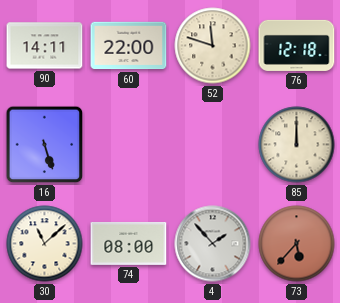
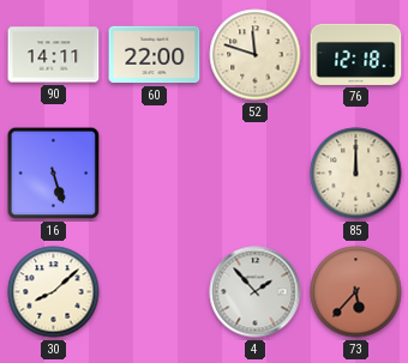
30: 11:08 -> 8:08 (54, 292)
74: 08:00 -> none (129, 243)
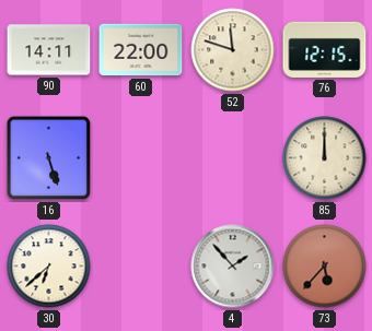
76: 12:18 -> 12:15 (325, 49)
30: 8:08 -> 6:38 (49, 267)
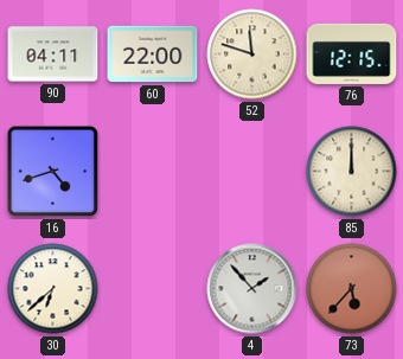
90: 14:11 -> 04:11 (53, 55)
16: 5:27 -> 4:42 (53, 172)
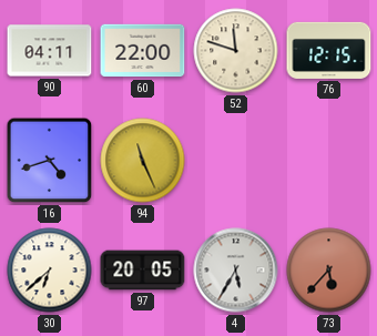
94: none -> 11:26 (143, 161)
85: 12:00 -> none (352, 172)
97: none -> 20:05 (143, 271)
4: 1:53 -> 5:35 (236, 271)
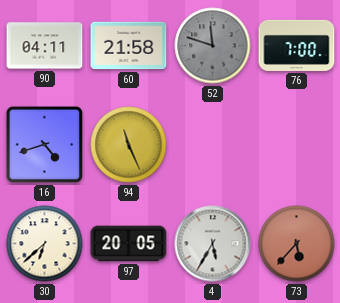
60: 22:00 -> 21:58 (129, 46)
52 dial: cream -> grey (213, 46)
76: 12:15 -> 7:00 (297, 45)
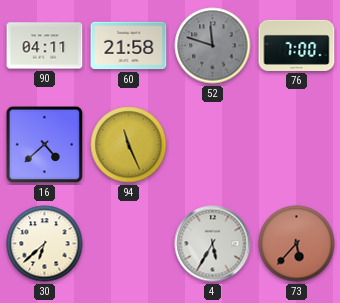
16: 4:42 -> 4:38 (45, 145)
97: 20:05 -> none (129, 244)
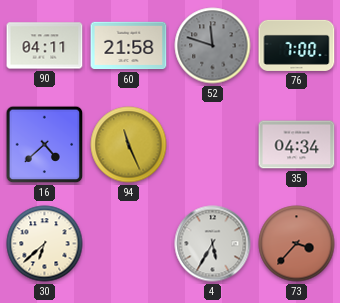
35: none -> 04:34 (297, 145)
73: 5:37 -> 3:37 (297, 244)
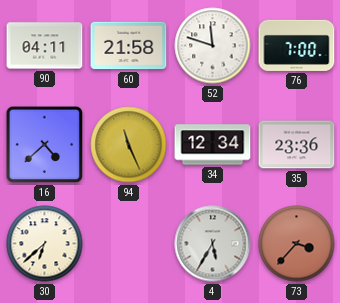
52 dial: grey -> white (213, 46)
34: none -> 12:34 (213, 145)
35: 04:34 -> 23:36 (297, 145)
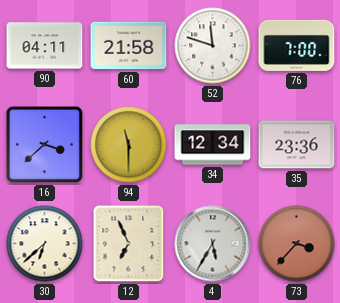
16: 4:38 -> 3:38 (45, 145)
94: 11:26 -> 11:30 (129, 145)
12: none -> 6:56 (129, 244)
